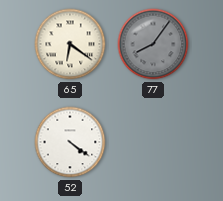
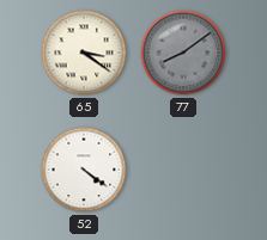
65: 6:21 -> 3:21 (84, 53)
77: 8:06 -> 8:09 (183, 53)
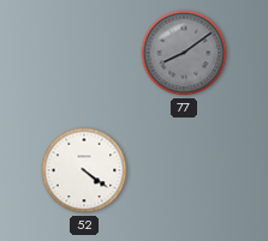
65: 3:21 -> none (84, 53)
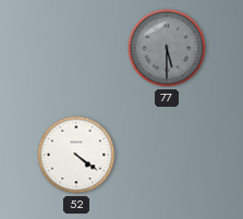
77: 8:09 -> 5:30 (167, 48)
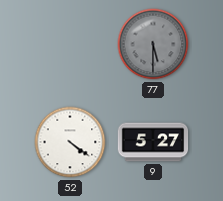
9: none -> 5:27 (153, 142)
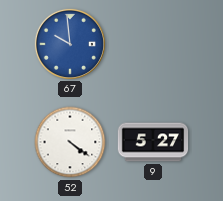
67: none -> 9:59 (69, 43)
77: 5:30 -> none (153, 44)
